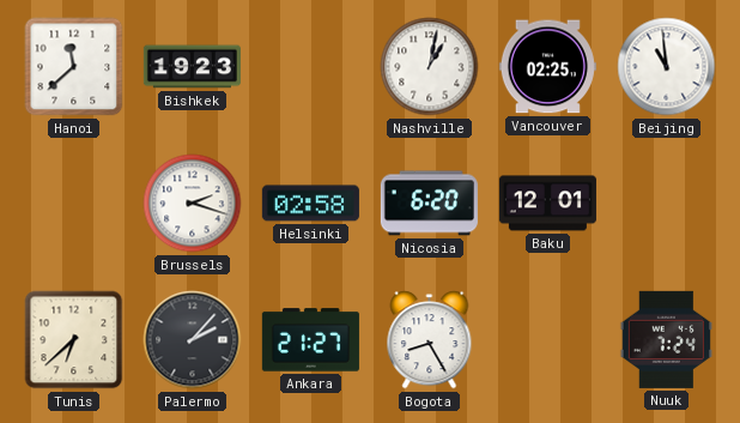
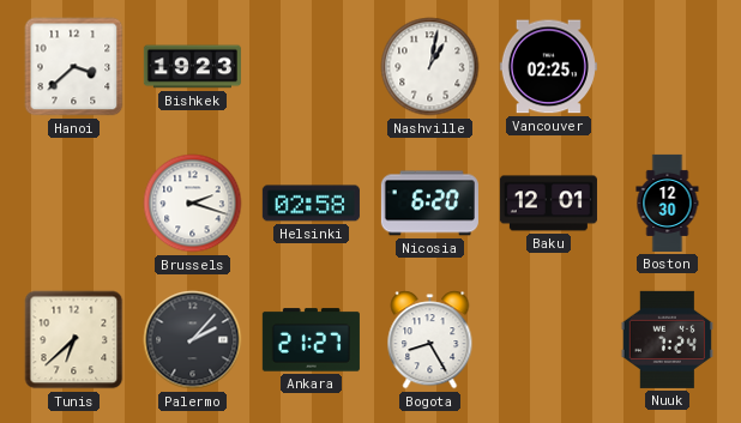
Hanoi: 11:38 -> 3:38 (74, 67)
Beijing: 10:59 -> none (667, 67)
Boston: none -> 12:30 (668, 203)
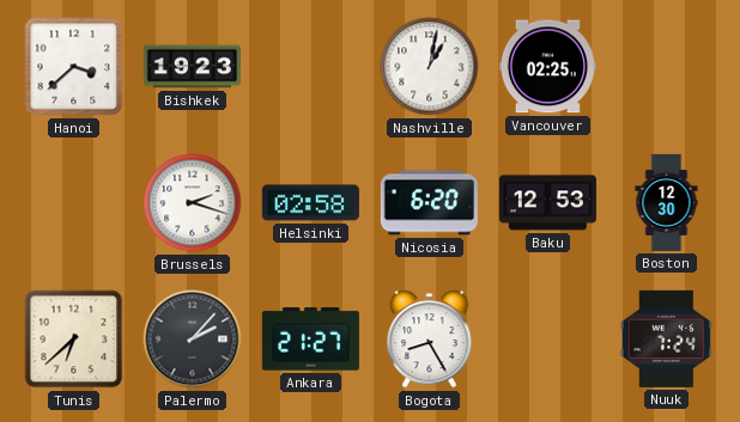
Baku: 12:01 -> 12:53 (547, 203)
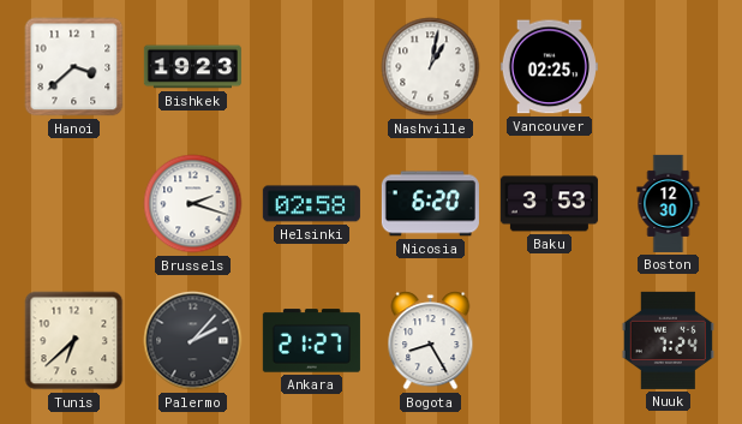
Baku: 12:53 -> 3:53 (549, 204)
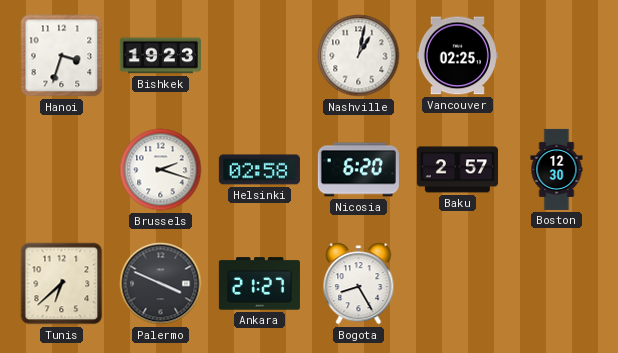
Hanoi: 3:38 -> 3:33 (62, 56)
Baku: 3:53 -> 2:57 (457, 170)
Palermo: 2:07 -> 3:49 (161, 284)
Nuuk: 7:24 -> none (668, 340)
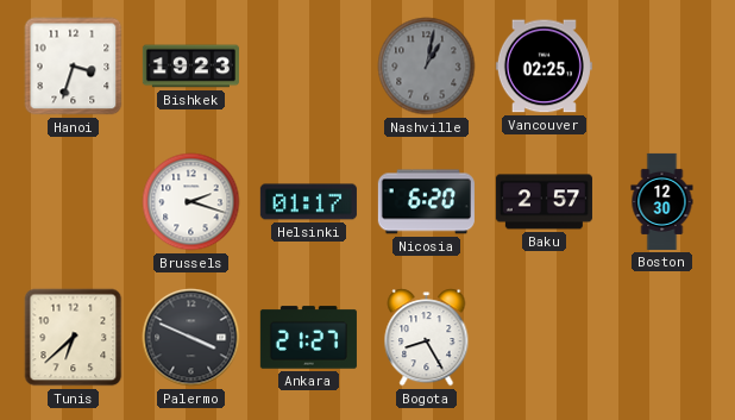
Nashville dial: white -> grey (427, 67)
Helsinki: 02:58 -> 01:17 (308, 202)
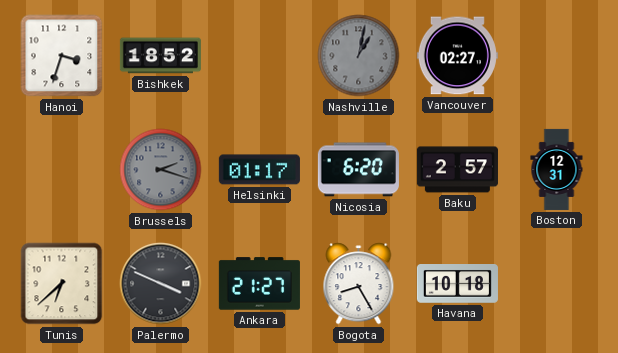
Bishkek: 19:23 -> 18:52 (160, 56)
Vancouver: 02:25 -> 02:27 (457, 56)
Brussels dial: white -> grey (161, 170)
Boston: 12:30 -> 12:31 (557, 169)
Havana: none -> 10:18 (457, 284)
